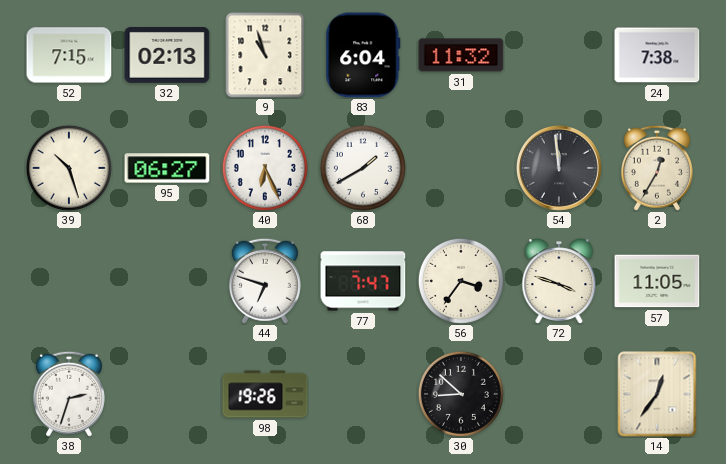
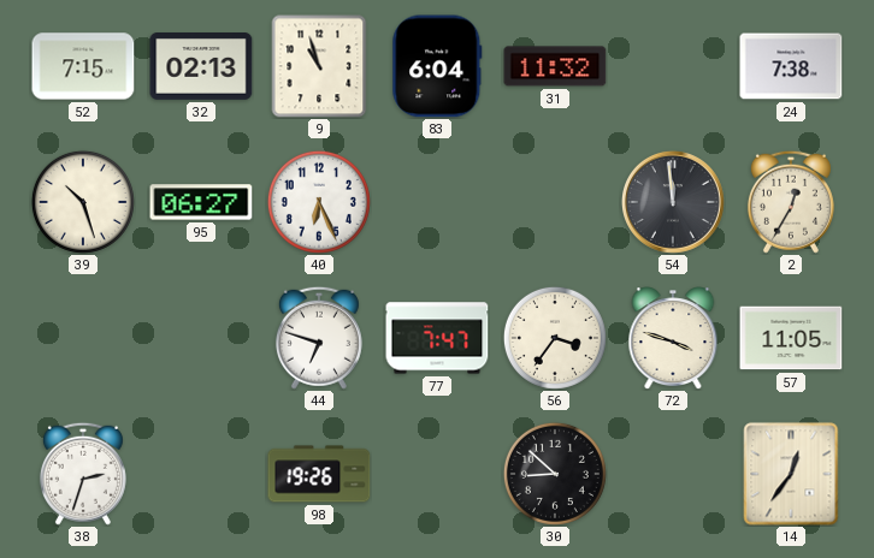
68: 1:40 -> none (363, 168)
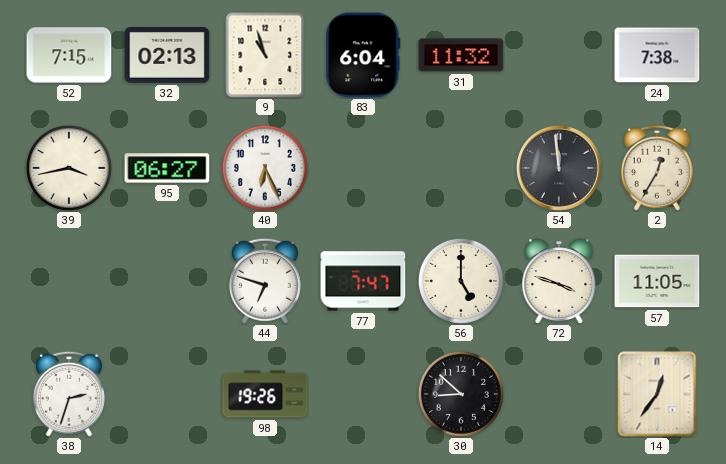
39: 10:27 -> 3:43 (69, 168)
56: 3:36 -> 5:00 (461, 281)
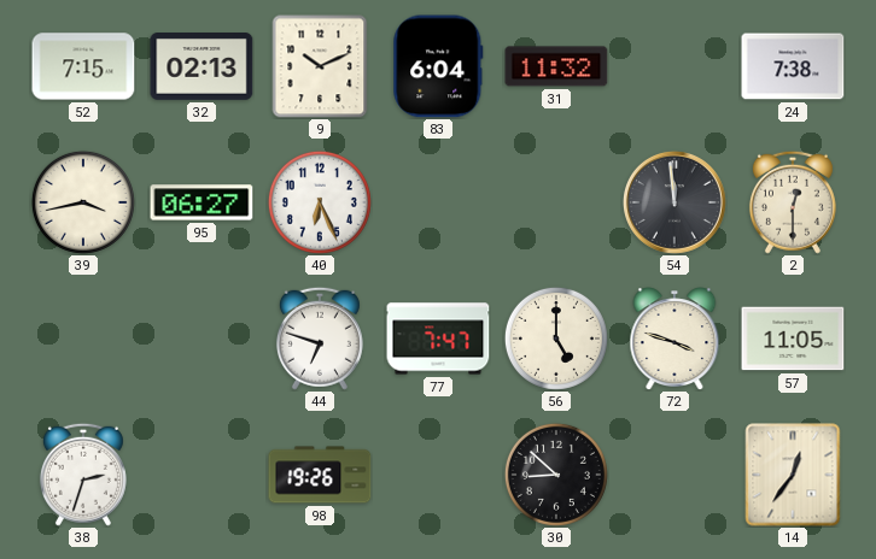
9: 10:57 -> 10:11 (320, 66)
2: 12:35 -> 12:30 (793, 202)
